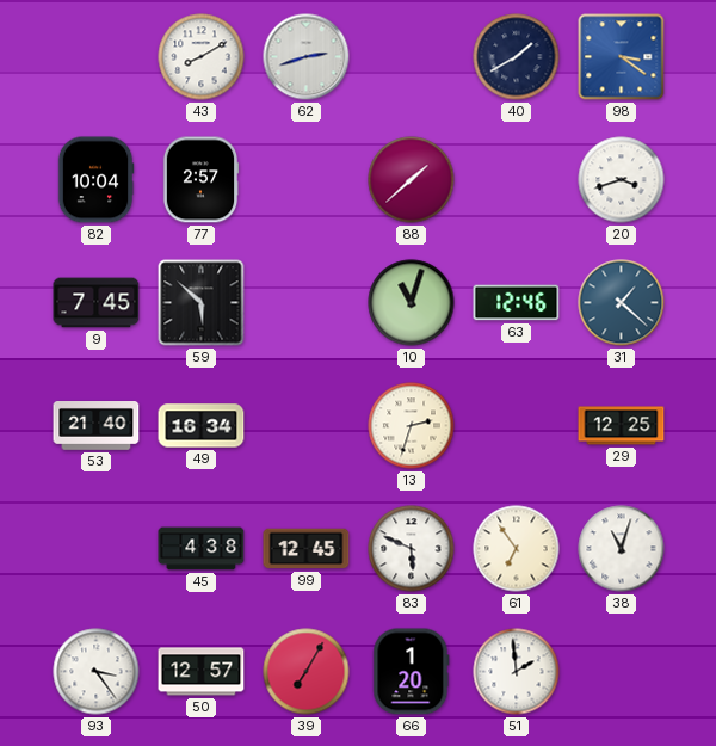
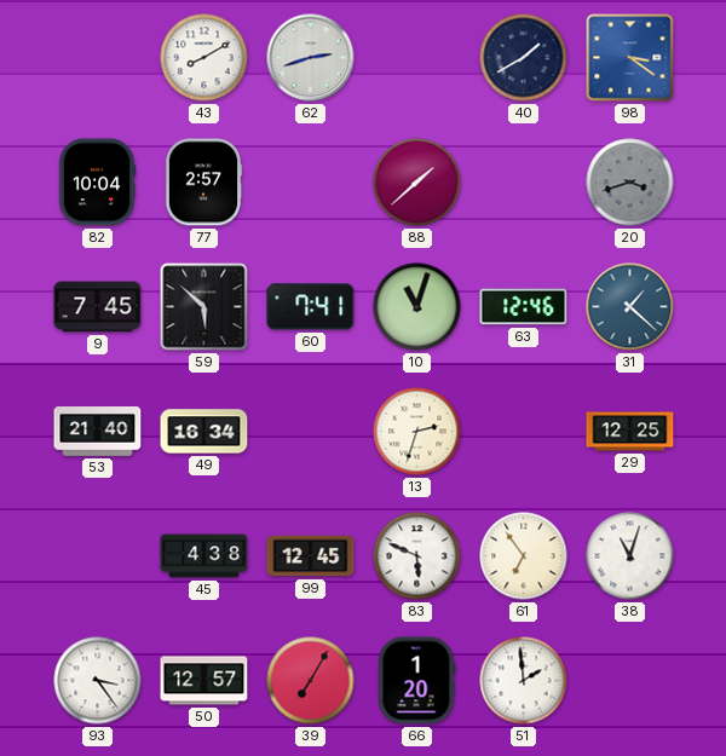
20 dial: white -> grey (630, 183)
60: none -> 7:41 (311, 307)
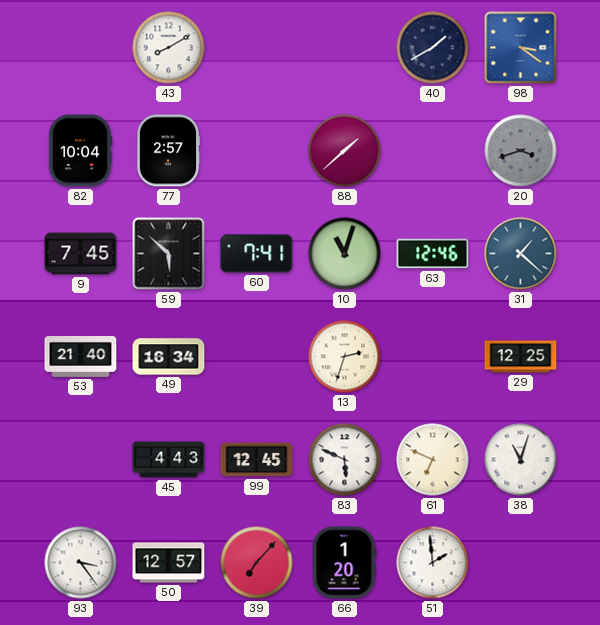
62: 2:42 -> none (311, 58)
45: 4:38 -> 4:43 (169, 460)
61: 6:54 -> 6:49 (433, 460)
39: 7:05 -> 7:07 (257, 563)
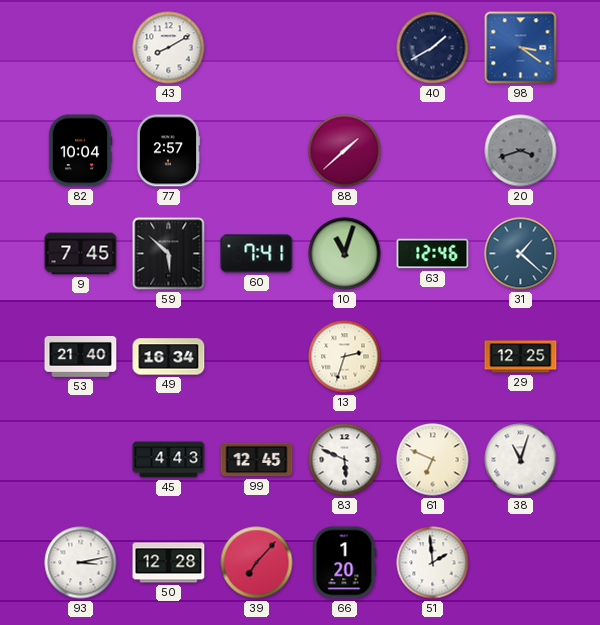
93: 3:24 -> 3:13 (81, 563)
50: 12:57 -> 12:28 (169, 563)
